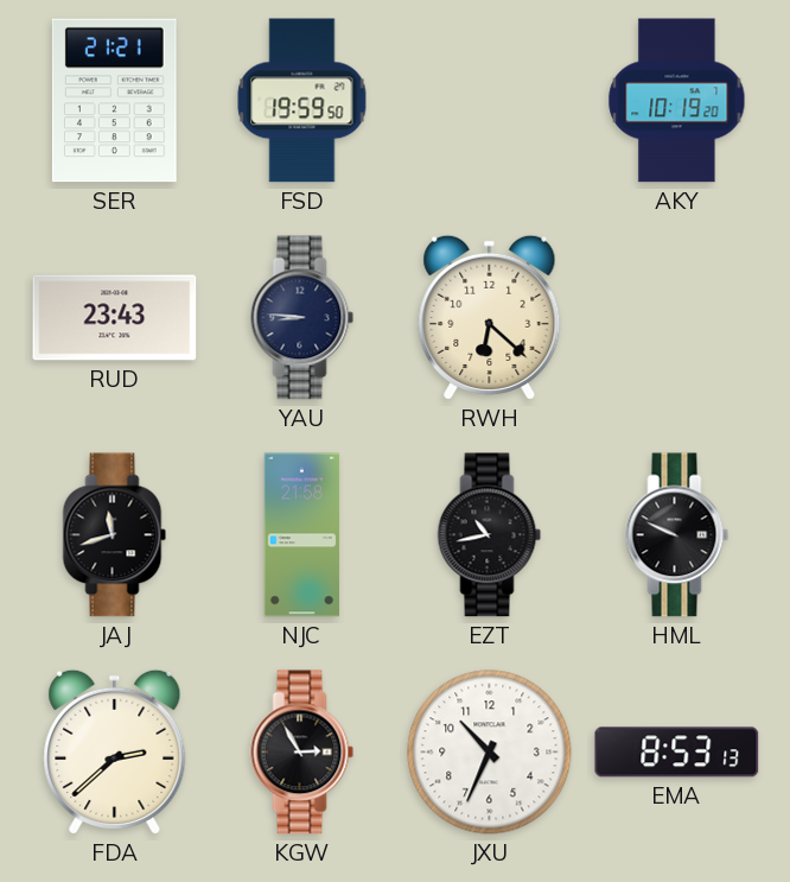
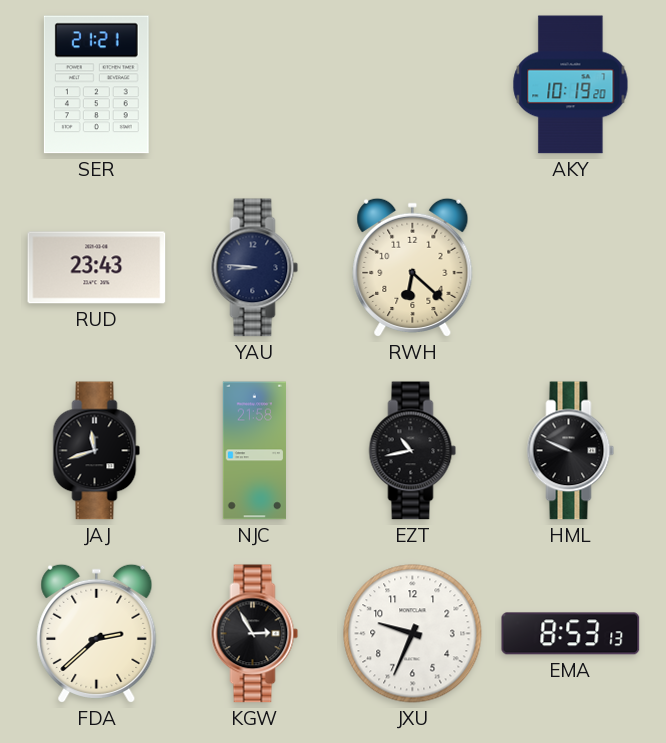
FSD: 19:59 -> none (302, 101)
JXU: 10:34 -> 9:34 (413, 634)
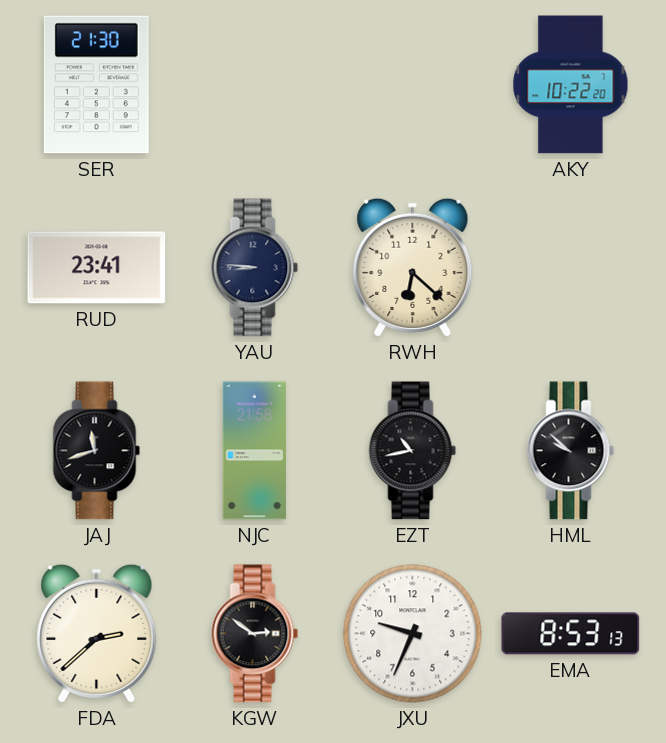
SER: 21:21 -> 21:30 (96, 85)
AKY: 10:19 -> 10:22 (571, 85)
RUD: 23:43 -> 23:41 (97, 268)
HML: 9:49 -> 9:52 (571, 451)
KGW: 2:55 -> 2:51 (255, 634)
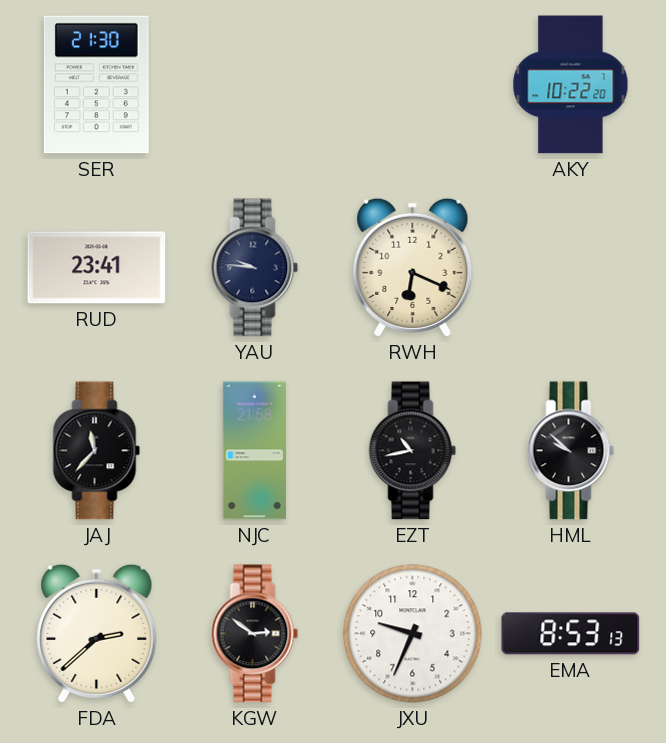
YAU: 8:46 -> 9:46 (255, 268)
RWH: 6:22 -> 6:19 (413, 267)
JAJ: 11:42 -> 11:37 (97, 451)
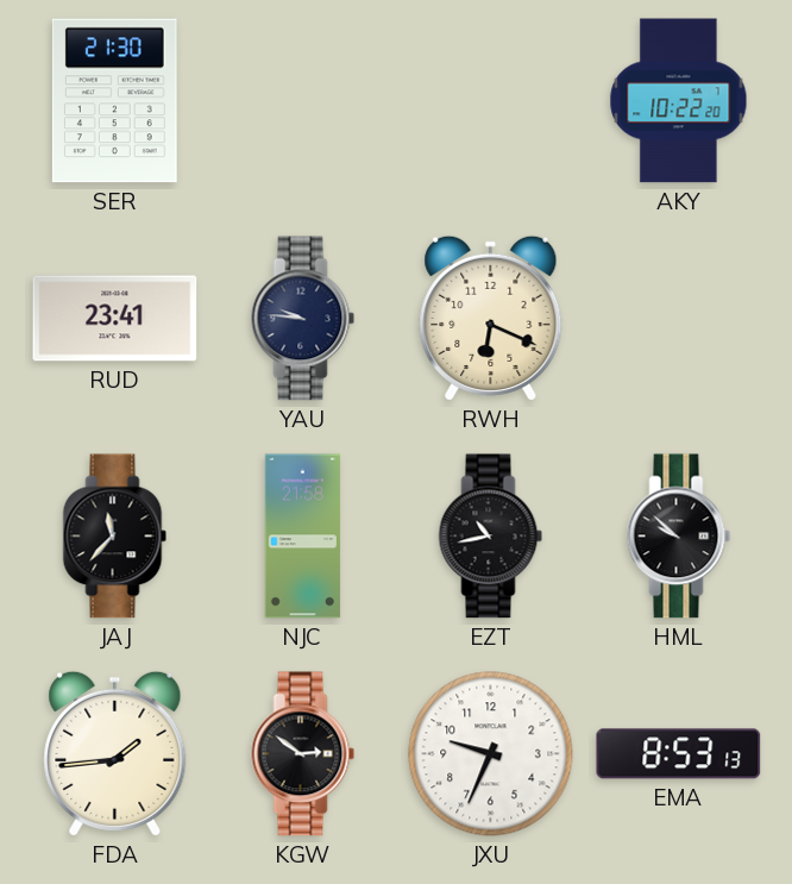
FDA: 2:38 -> 1:44 (115, 753)
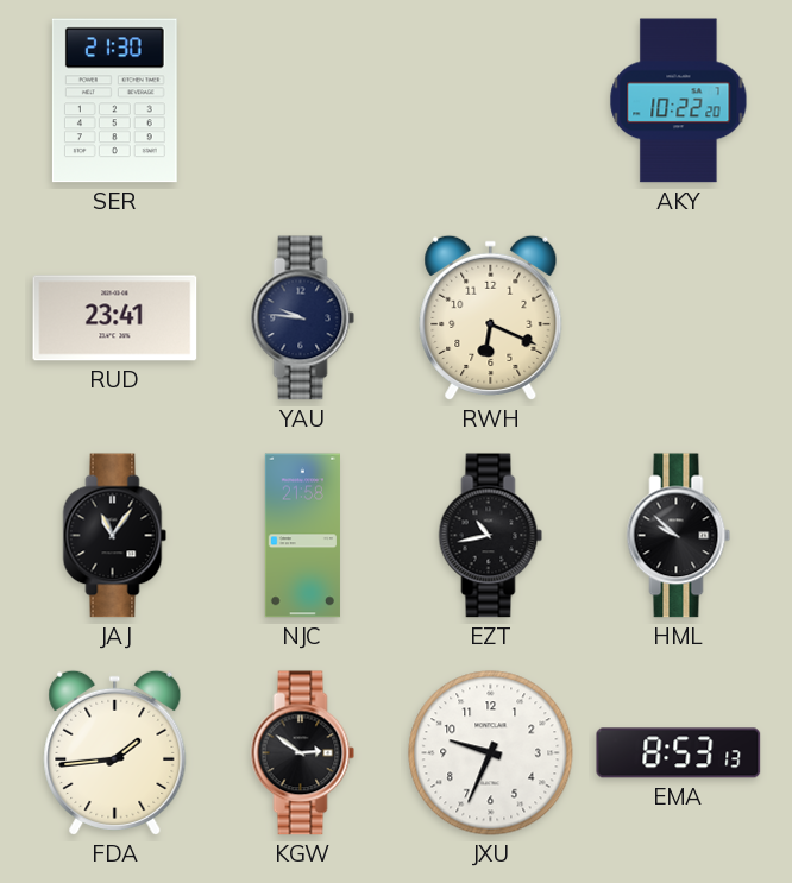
JAJ: 11:37 -> 11:06 (115, 536)
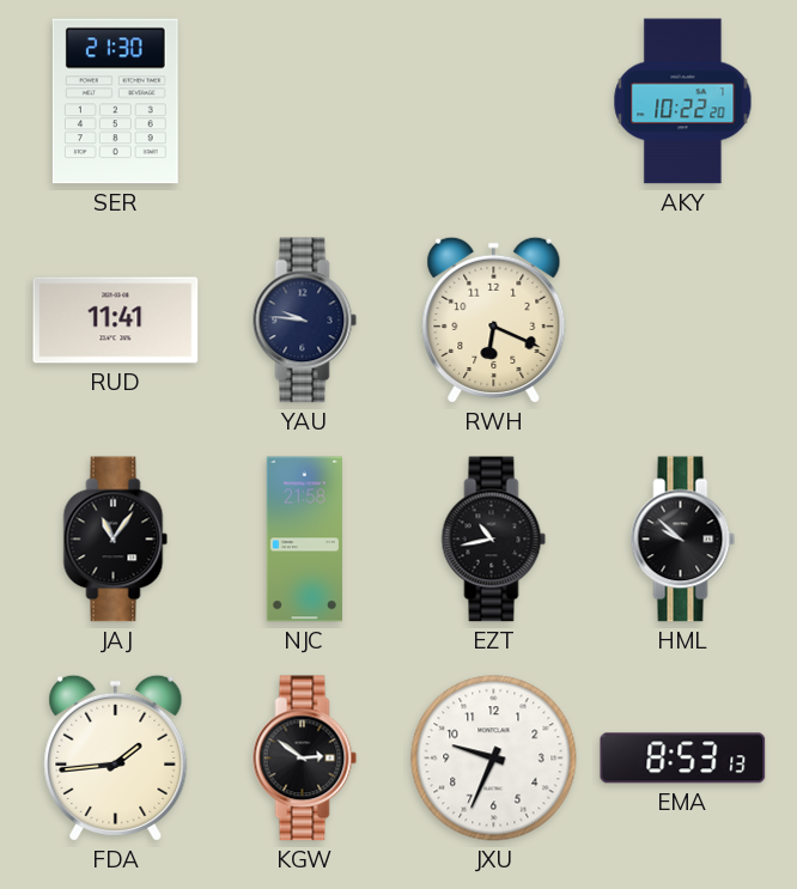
RUD: 23:41 -> 11:41 (116, 321)
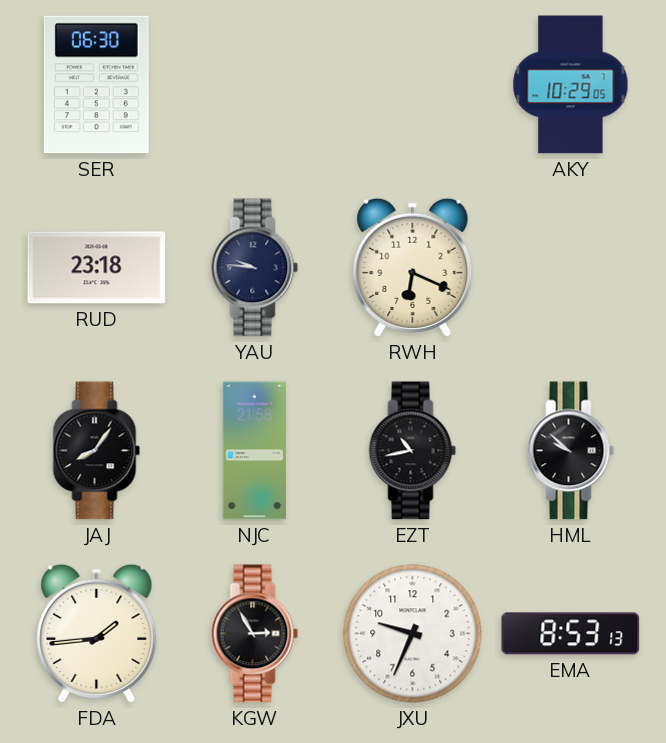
SER: 21:30 -> 06:30 (96, 85)
AKY: 10:22 -> 10:29 (571, 85)
RUD: 11:41 -> 23:18 (97, 268)
JAJ: 11:06 -> 8:06 (97, 451)
KGW: 2:51 -> 2:55 (255, 634)
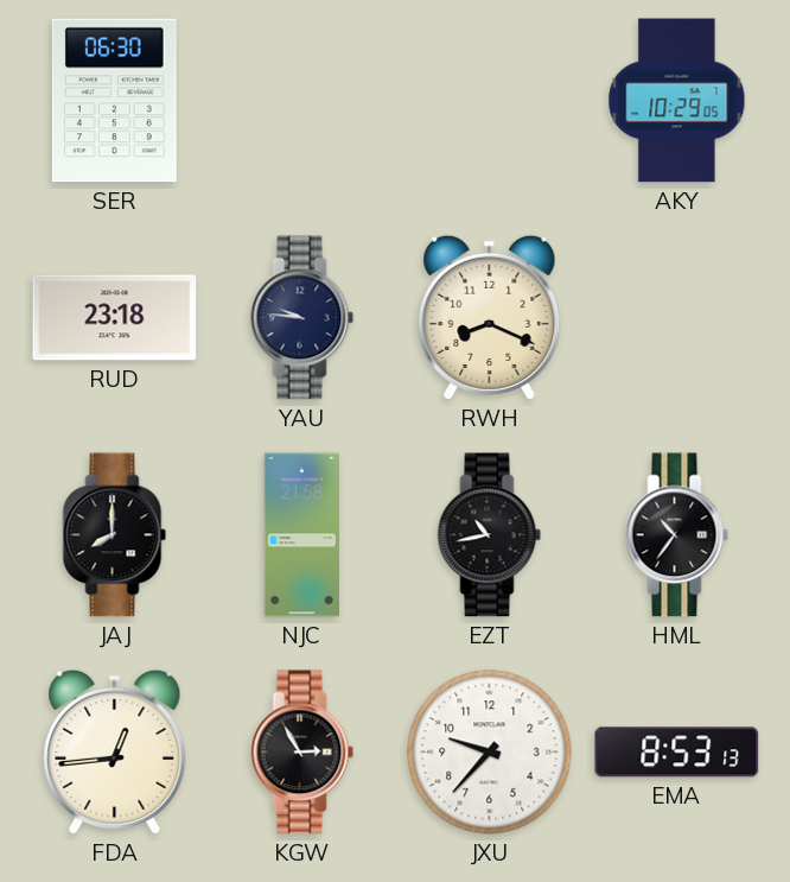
RWH: 6:19 -> 8:19 (490, 317)
JAJ: 8:06 -> 8:00 (115, 535)
HML: 9:52 -> 10:36 (677, 535)
FDA: 1:44 -> 12:44 (115, 751)
JXU: 9:34 -> 9:37 (490, 753)
